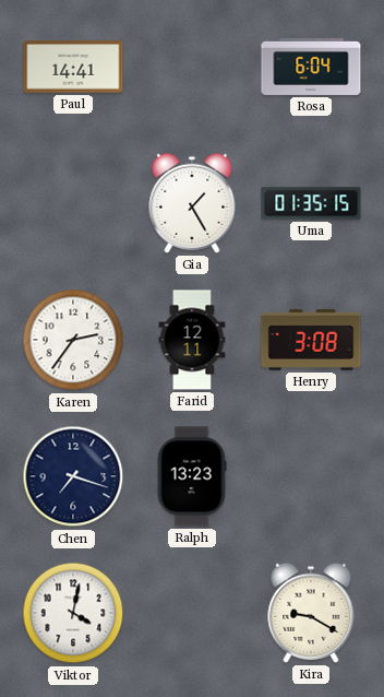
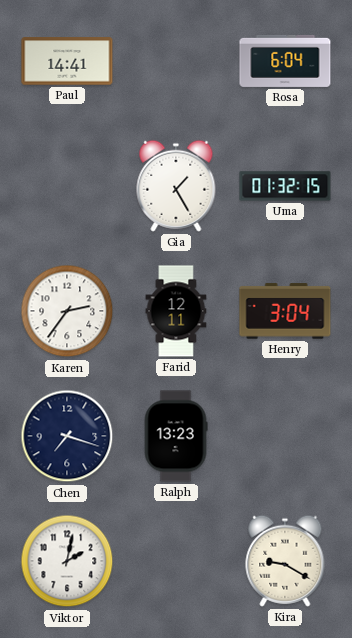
Uma: 01:35 -> 01:32 (285, 186)
Henry: 3:08 -> 3:04 (285, 311)
Viktor: 4:02 -> 2:02 (67, 561)
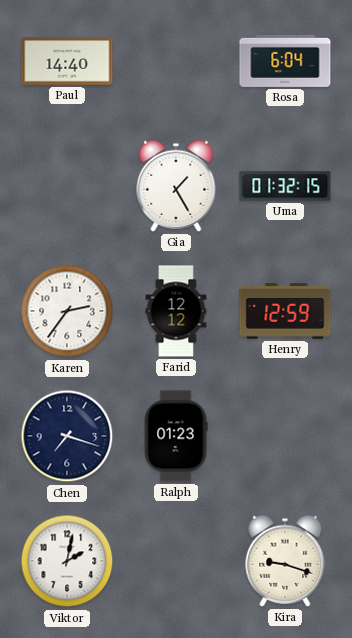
Paul: 14:41 -> 14:40 (67, 61)
Farid: 12:11 -> 12:12 (176, 311)
Henry: 3:04 -> 12:59 (285, 311)
Ralph: 13:23 -> 01:23 (176, 436)
Kira: 9:20 -> 9:18 (285, 561)
